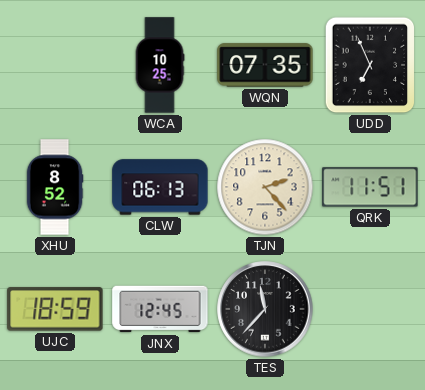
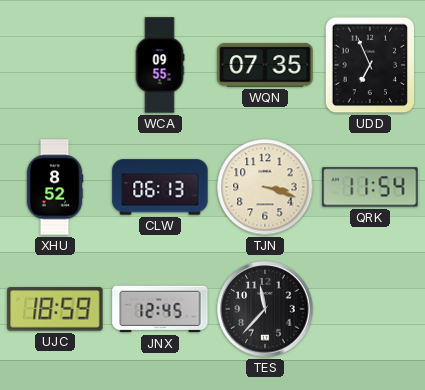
WCA: 10:25 -> 09:55 (160, 65)
TJN: 2:23 -> 3:18 (265, 187)
QRK: 11:51 -> 11:54 (370, 187)
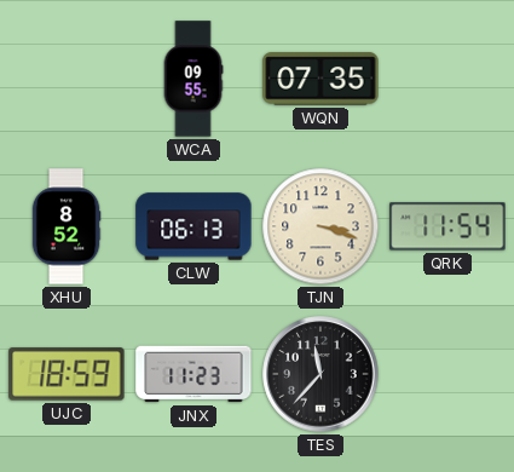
UDD: 6:56 -> none (370, 65)
JNX: 12:45 -> 11:23 (194, 374)
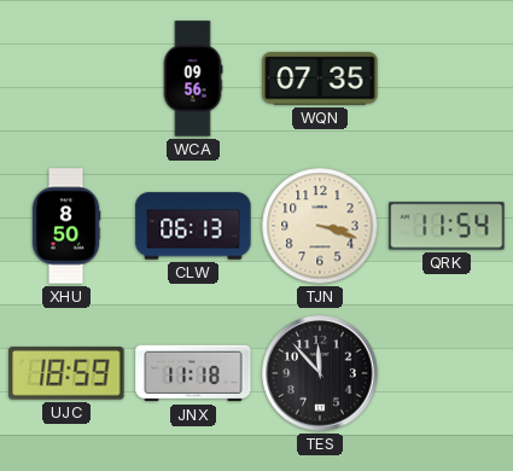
WCA: 09:55 -> 09:56 (193, 78)
XHU: 8:52 -> 8:50 (66, 226)
JNX: 11:23 -> 11:18 (193, 373)
TES: 11:37 -> 11:53 (320, 373)
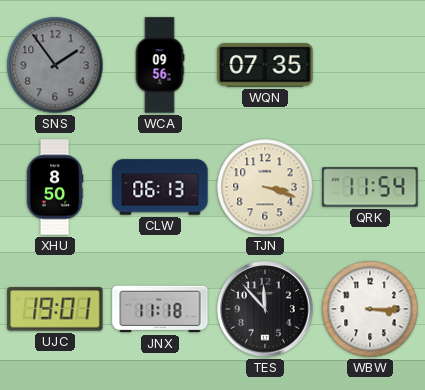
SNS: none -> 1:54 (55, 65)
UJC: 18:59 -> 19:01 (55, 309)
WBW: none -> 3:15 (370, 309)
